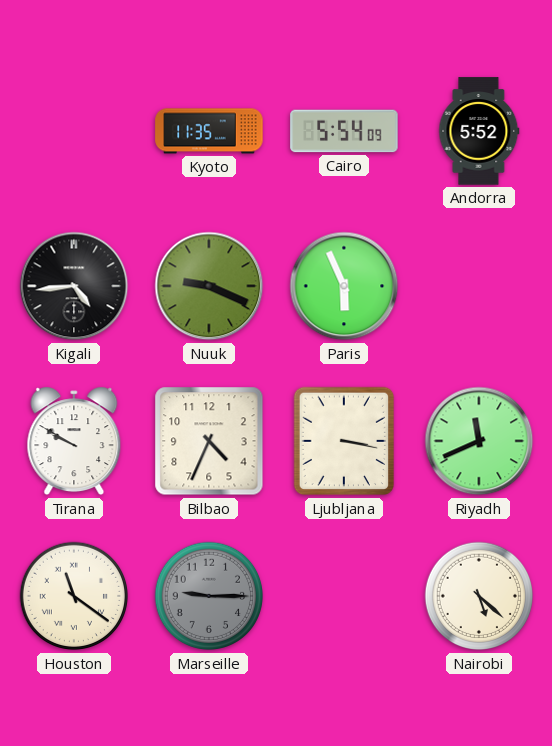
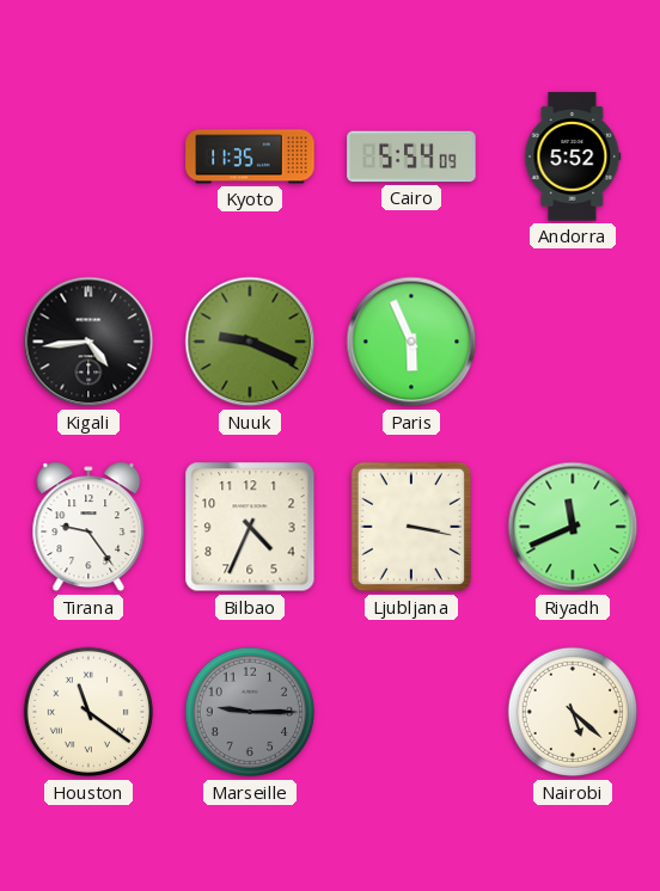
Tirana: 9:50 -> 9:24 (88, 527)
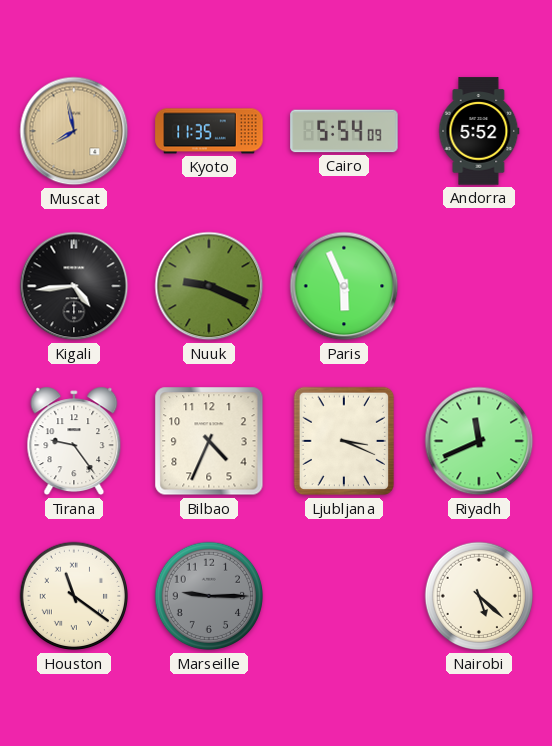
Muscat: none -> 7:58 (74, 131)
Ljubljana: 3:17 -> 3:19 (344, 441)
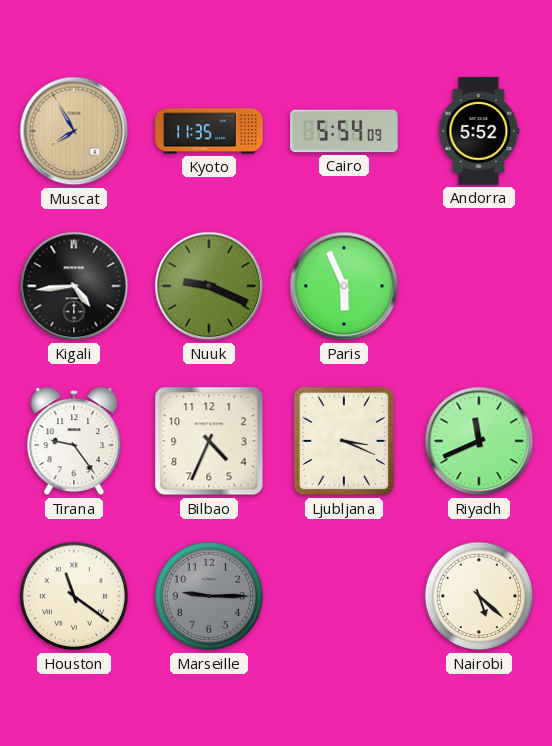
Muscat: 7:58 -> 7:55 (74, 131)
